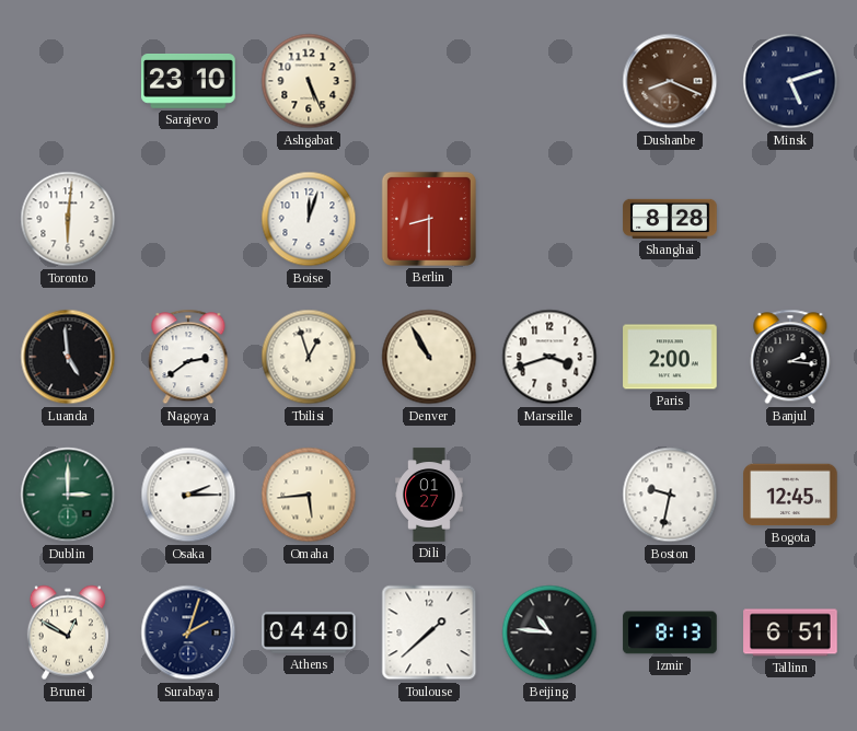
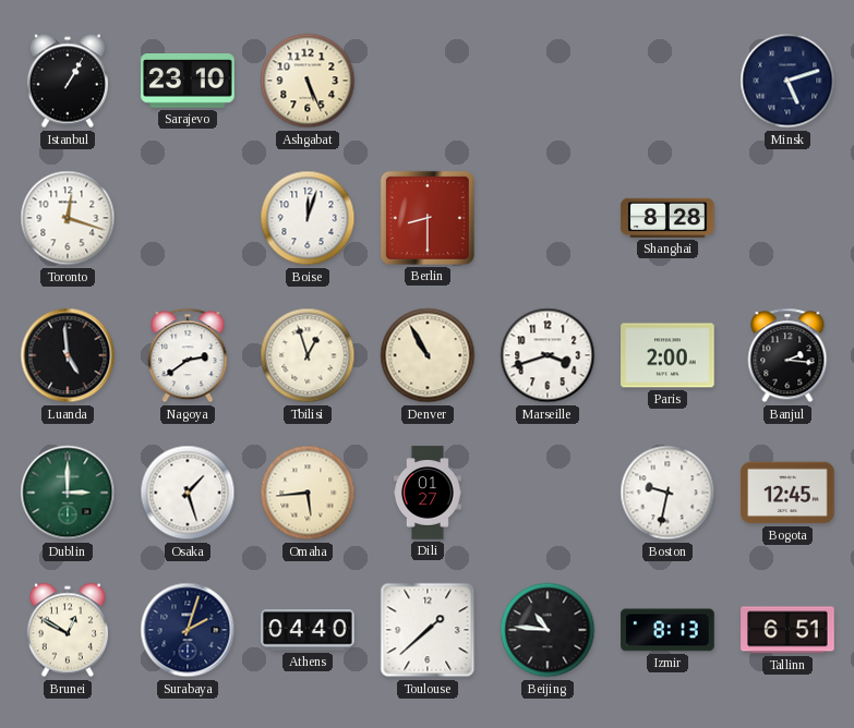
Istanbul: none -> 1:05 (68, 81)
Dushanbe: 8:19 -> none (670, 81)
Toronto: 6:01 -> 12:18 (68, 218)
Osaka: 2:15 -> 1:27 (188, 493)
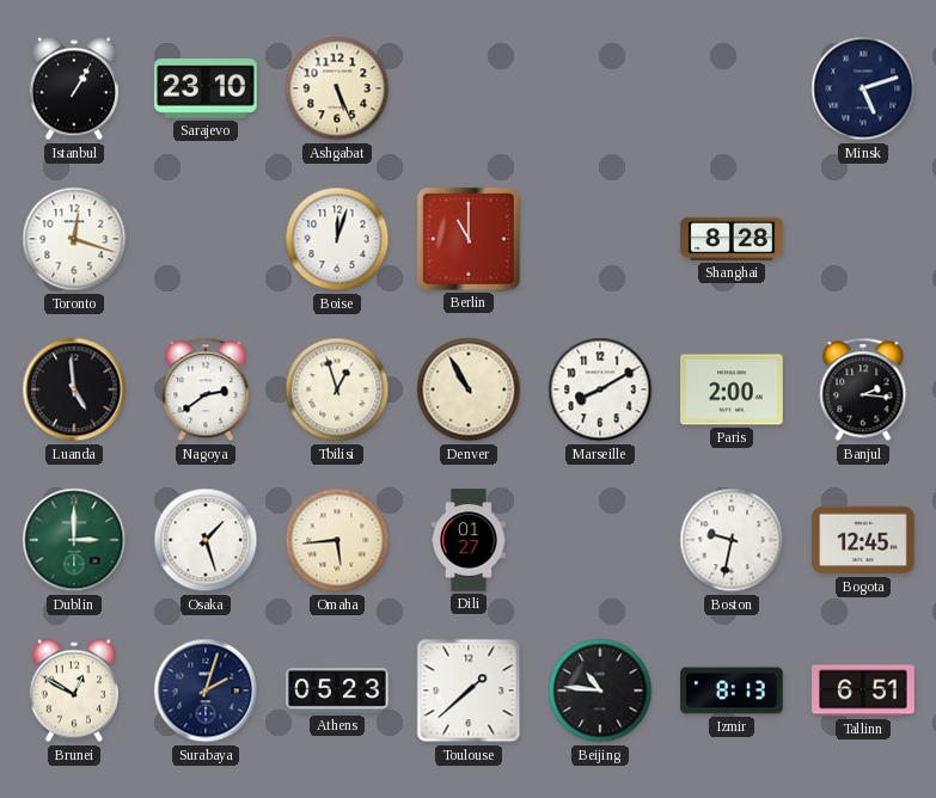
Berlin: 8:30 -> 11:00 (469, 239)
Marseille: 3:42 -> 8:10 (600, 389)
Athens: 04:40 -> 05:23 (337, 690)
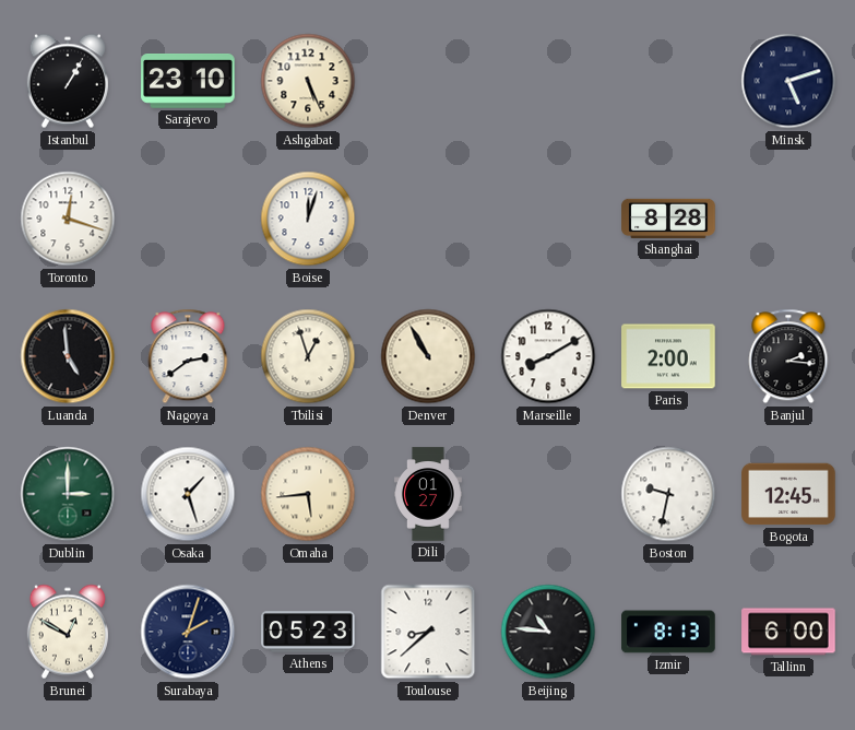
Berlin: 11:00 -> none (469, 239)
Toulouse: 1:38 -> 8:38 (428, 632)
Tallinn: 6:51 -> 6:00 (788, 632)
